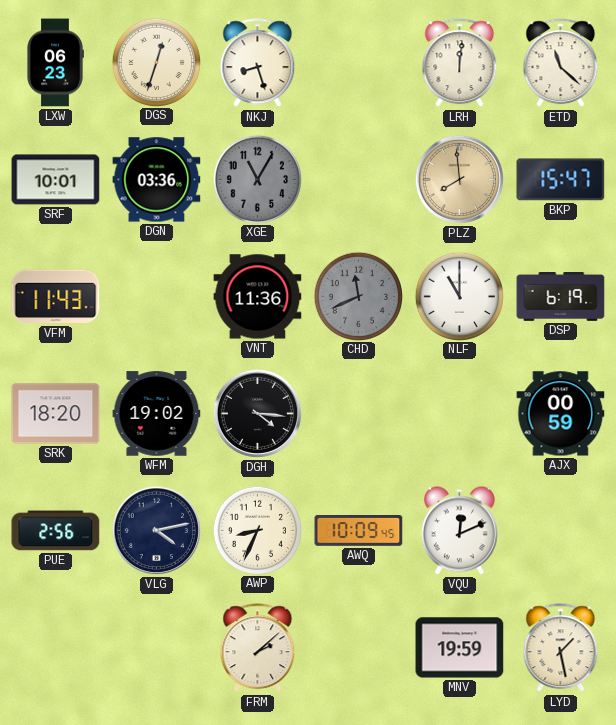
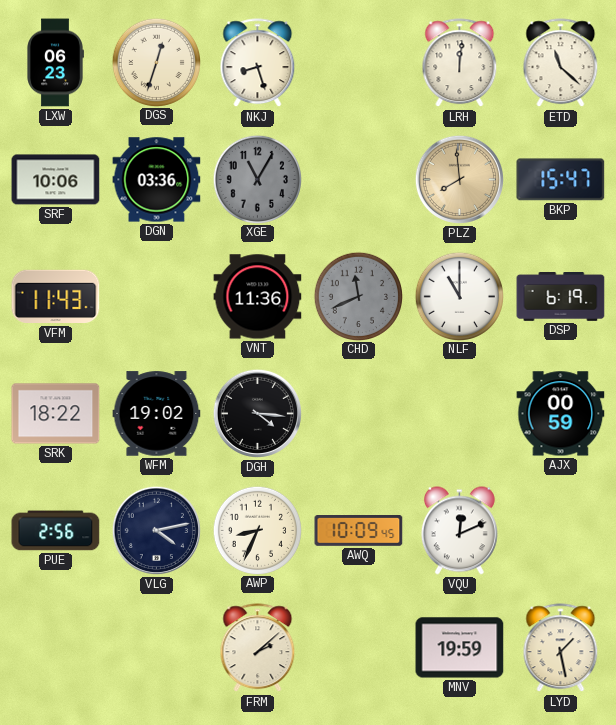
SRF: 10:01 -> 10:06 (56, 180)
SRK: 18:20 -> 18:22 (56, 414)
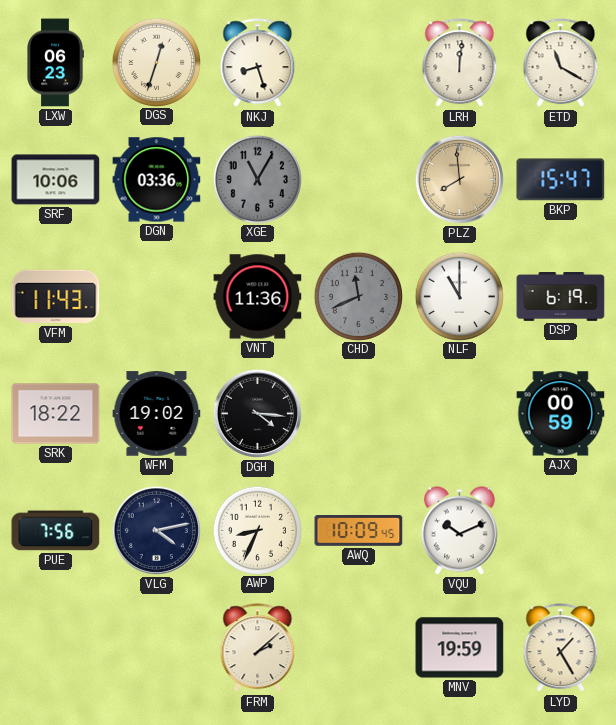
ETD: 11:22 -> 11:20 (561, 63)
PUE: 2:56 -> 7:56 (56, 531)
VQU: 12:11 -> 10:11 (459, 531)
LYD: 1:28 -> 1:25 (561, 648)
